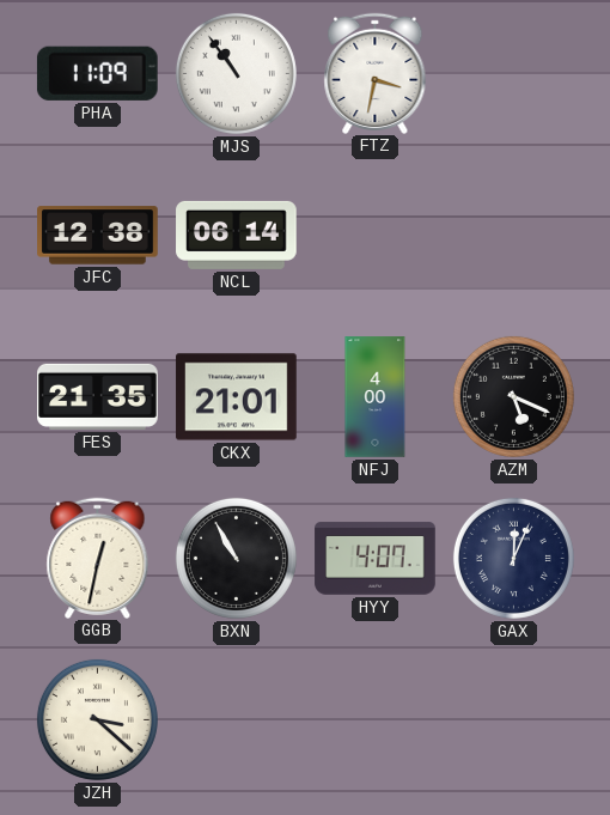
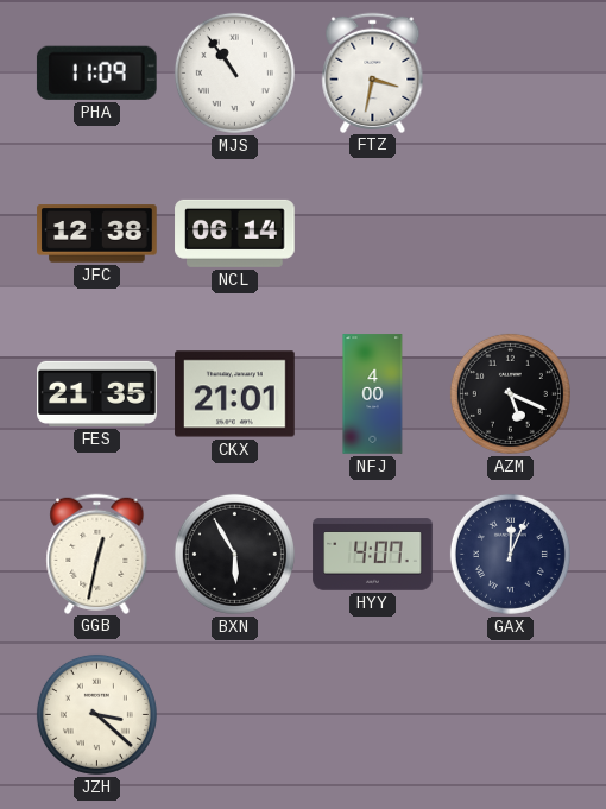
BXN: 10:55 -> 5:55 (234, 554)
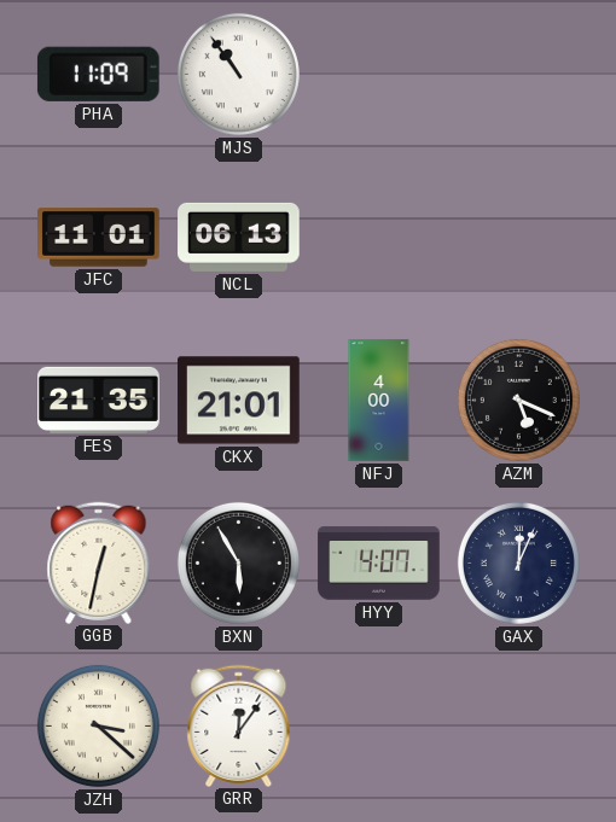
FTZ: 3:32 -> none (373, 72)
JFC: 12:38 -> 11:01 (99, 238)
NCL: 06:14 -> 06:13 (239, 237)
GRR: none -> 12:06 (239, 725)
